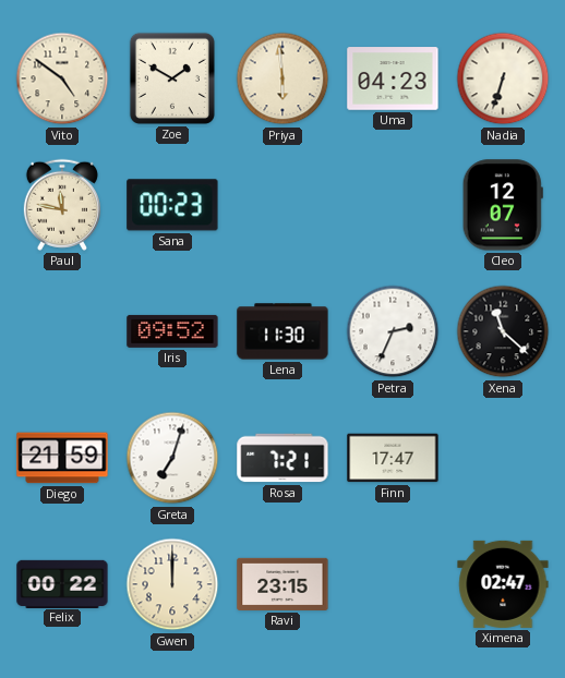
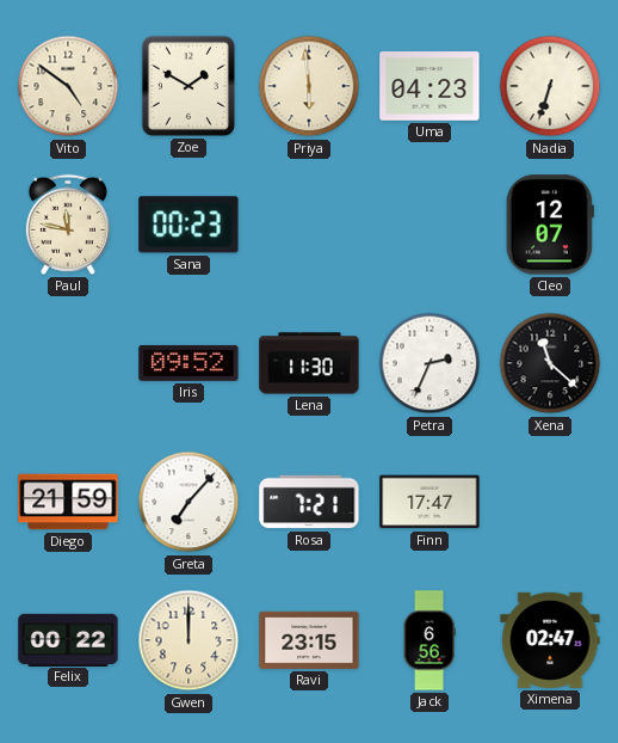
Greta: 7:03 -> 7:07 (189, 502)
Jack: none -> 6:56 (429, 640)
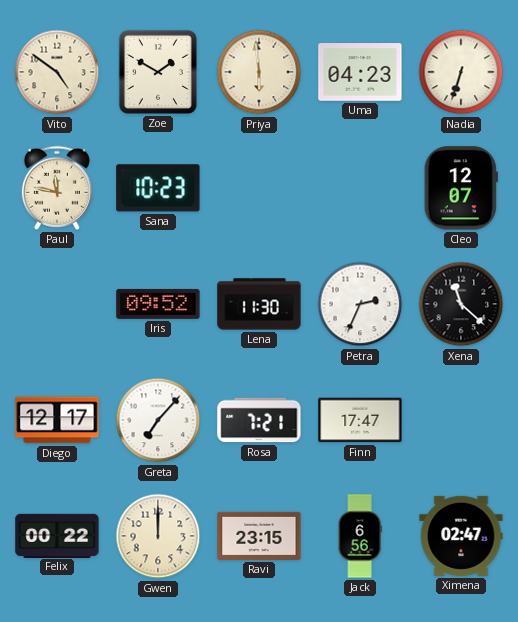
Sana: 00:23 -> 10:23 (158, 188)
Diego: 21:59 -> 12:17 (57, 420)
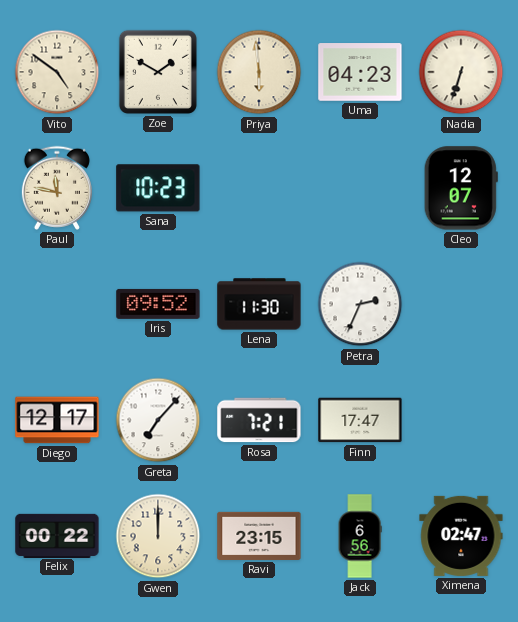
Xena: 11:22 -> none (461, 304)
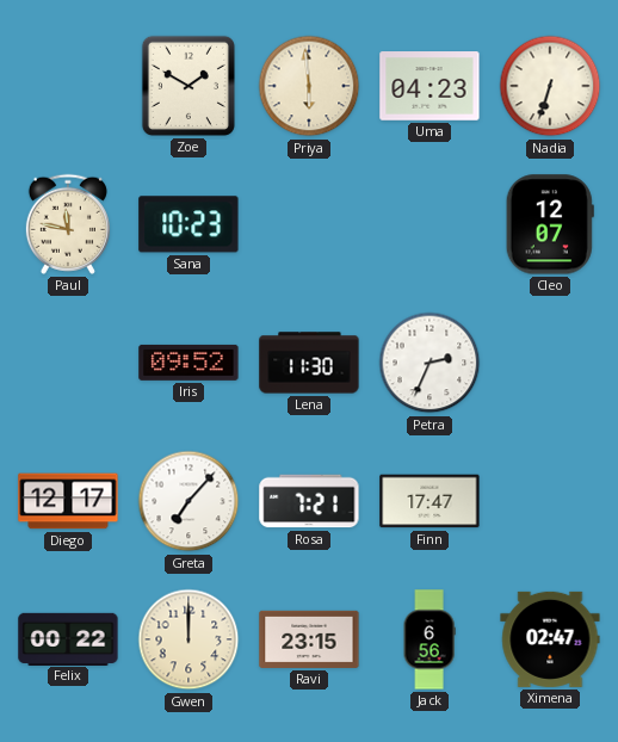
Vito: 4:51 -> none (57, 72)
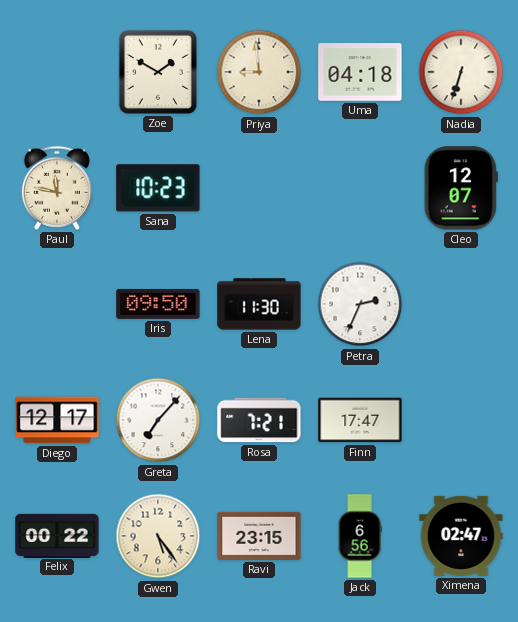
Priya: 5:59 -> 8:59 (259, 72)
Uma: 04:23 -> 04:18 (360, 72)
Iris: 09:52 -> 09:50 (158, 304)
Gwen: 12:00 -> 5:24 (158, 536)
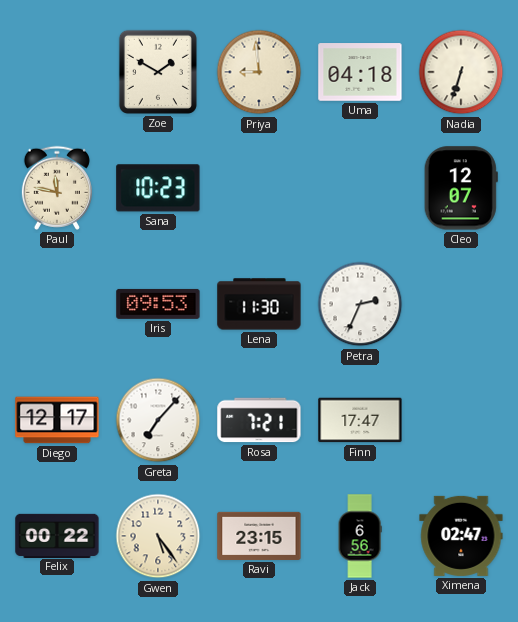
Iris: 09:50 -> 09:53 (158, 304)
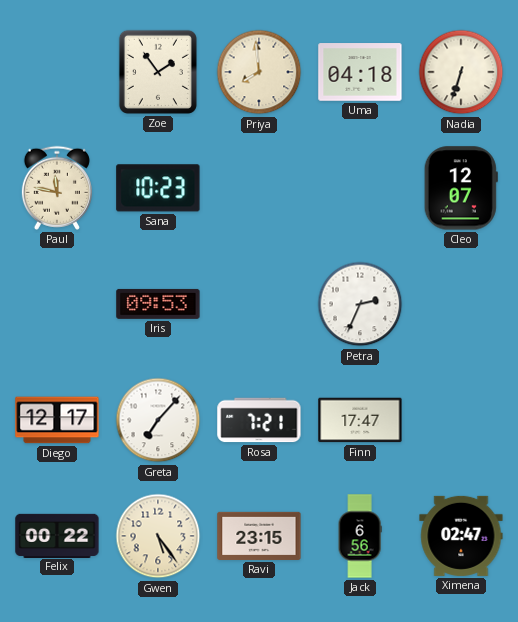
Zoe: 1:50 -> 1:54 (158, 72)
Priya: 8:59 -> 7:59 (259, 72)
Lena: 11:30 -> none (259, 304)
